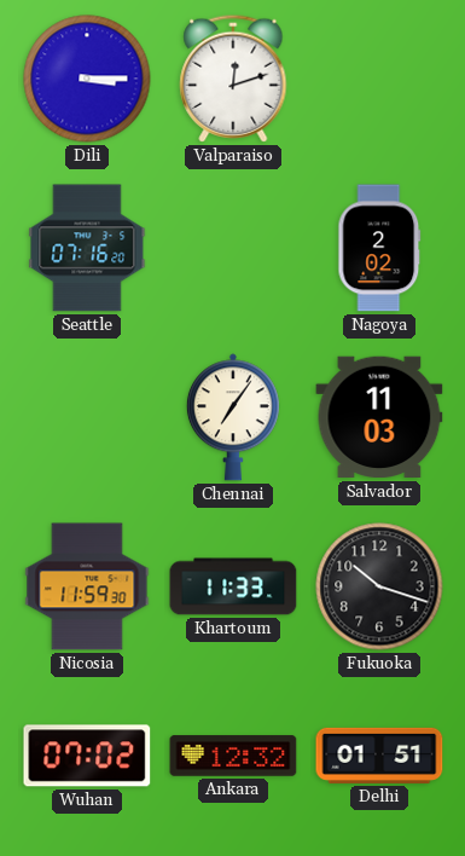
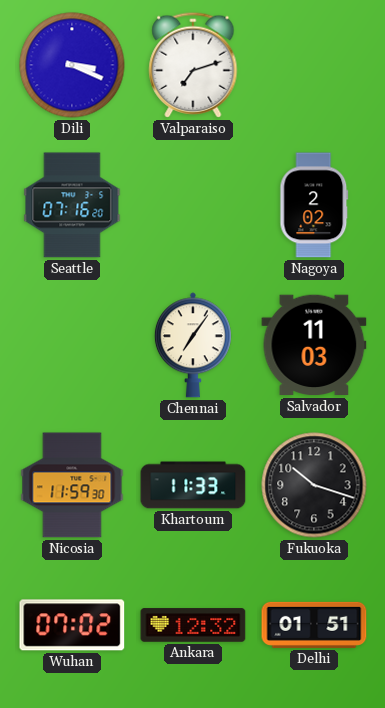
Dili: 3:15 -> 3:19 (72, 65)
Valparaiso: 12:12 -> 7:12 (193, 65)
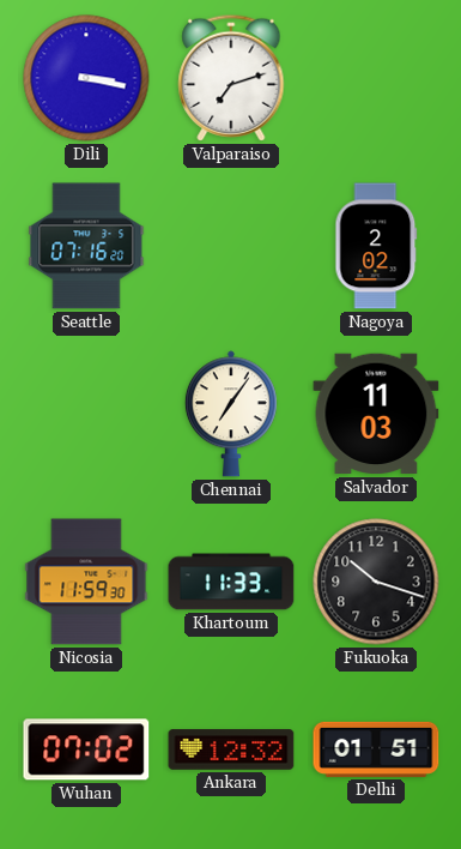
Dili: 3:19 -> 3:17 (86, 78)
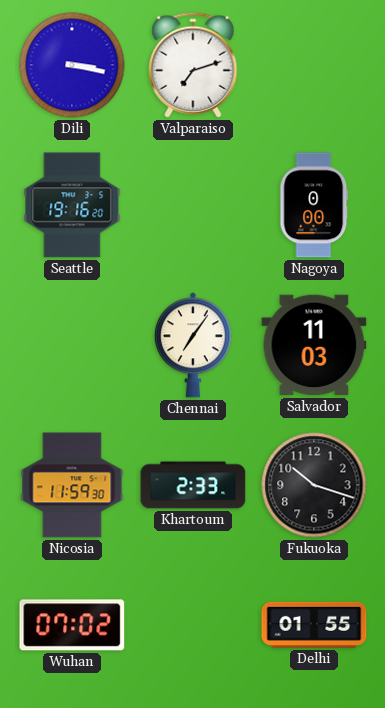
Seattle: 07:16 -> 19:16 (72, 205)
Nagoya: 2:02 -> 0:00 (314, 205)
Khartoum: 11:33 -> 2:33 (193, 485)
Ankara: 12:32 -> none (231, 749)
Delhi: 01:51 -> 01:55 (314, 625)
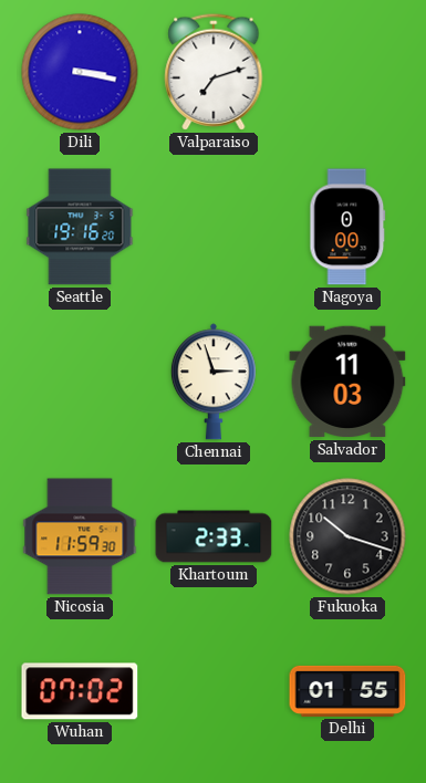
Chennai: 7:06 -> 2:57 (214, 382)
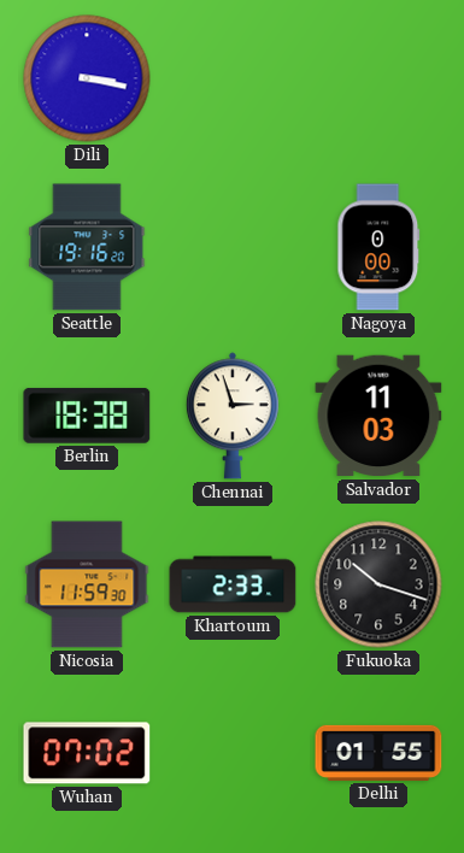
Valparaiso: 7:12 -> none (214, 72)
Berlin: none -> 18:38 (87, 416)
